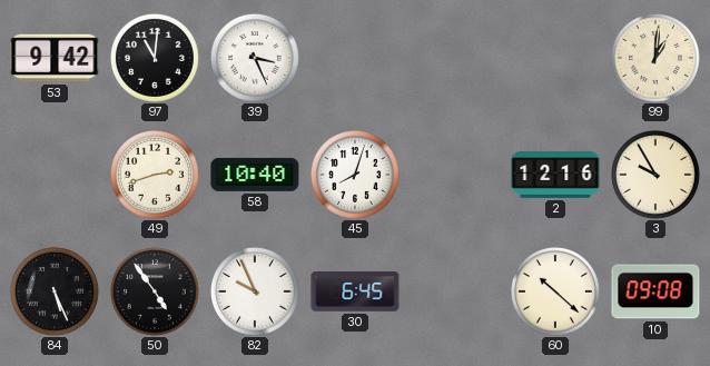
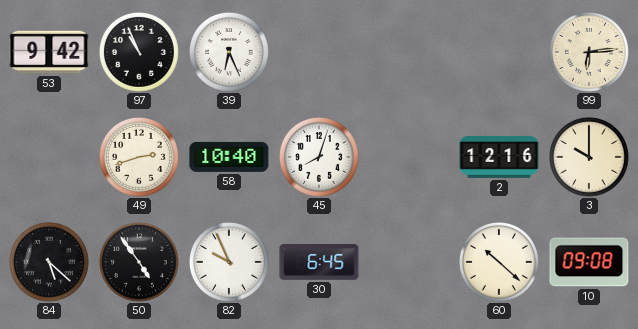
97: 11:01 -> 10:56 (140, 53)
39: 3:26 -> 6:26 (230, 53)
99: 1:01 -> 6:14 (590, 53)
3: 9:55 -> 10:00 (590, 158)
84: 5:26 -> 5:22 (50, 263)
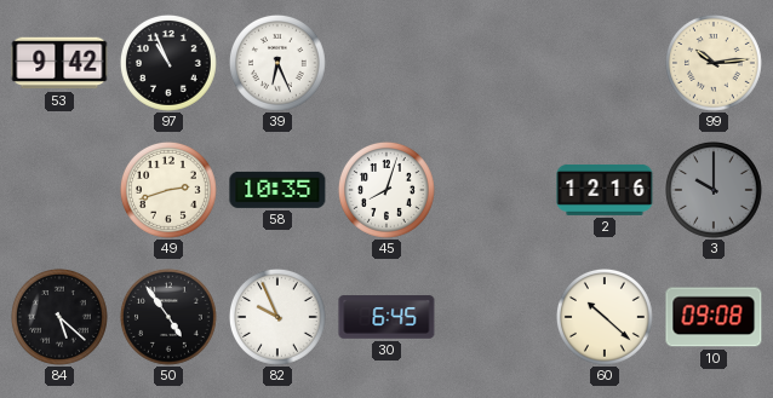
99: 6:14 -> 10:14 (715, 64)
58: 10:40 -> 10:35 (277, 190)
3 dial: cream -> grey (715, 191)
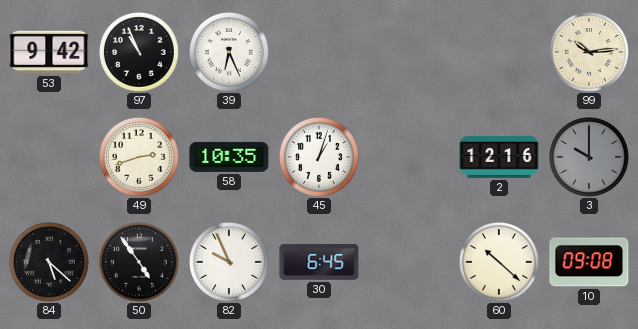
45: 8:03 -> 1:03 (320, 158)
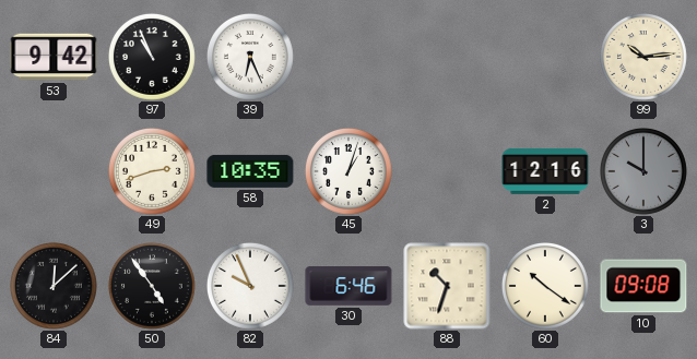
84: 5:22 -> 12:08 (55, 287)
30: 6:45 -> 6:46 (349, 286)
88: none -> 10:33 (447, 286)
60: 10:22 -> 10:21 (546, 287)
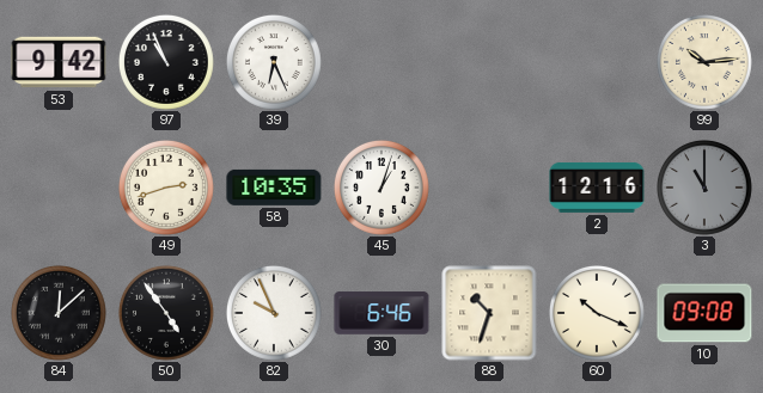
3: 10:00 -> 11:00 (706, 189)
60: 10:21 -> 10:19 (598, 314)
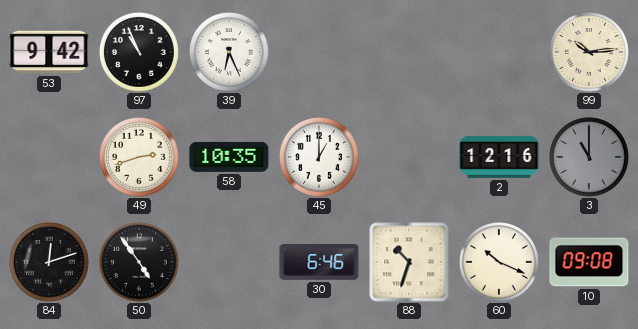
45: 1:03 -> 1:00 (320, 158)
84: 12:08 -> 12:12 (50, 263)
82: 9:56 -> none (275, 314)
